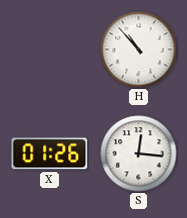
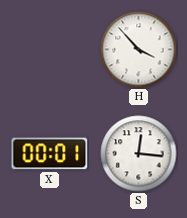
H: 10:53 -> 3:53 (139, 50)
X: 01:26 -> 00:01 (50, 154)
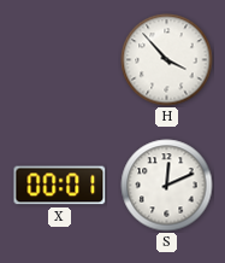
S: 12:16 -> 12:11 (167, 186)
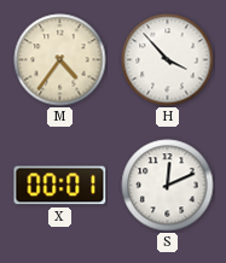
M: none -> 4:36 (60, 60)
